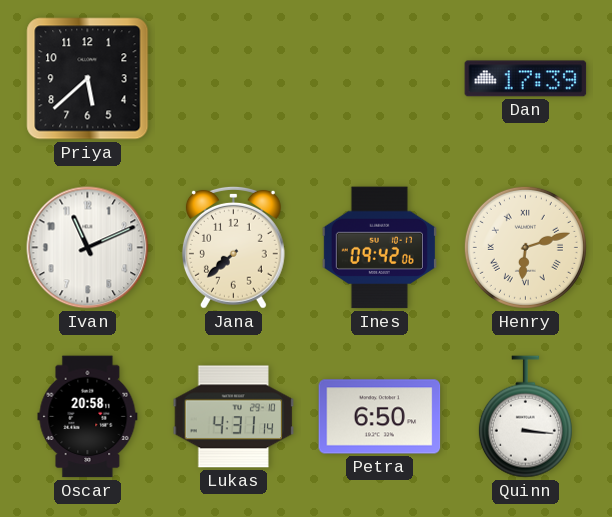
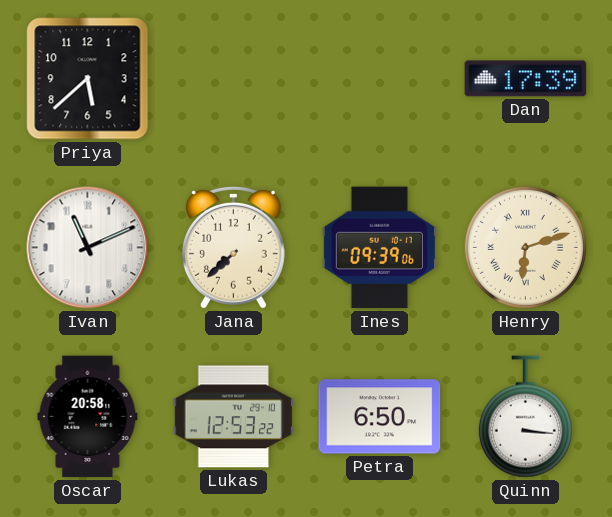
Ines: 09:42 -> 09:39 (379, 248)
Lukas: 4:31 -> 12:53 (234, 417)
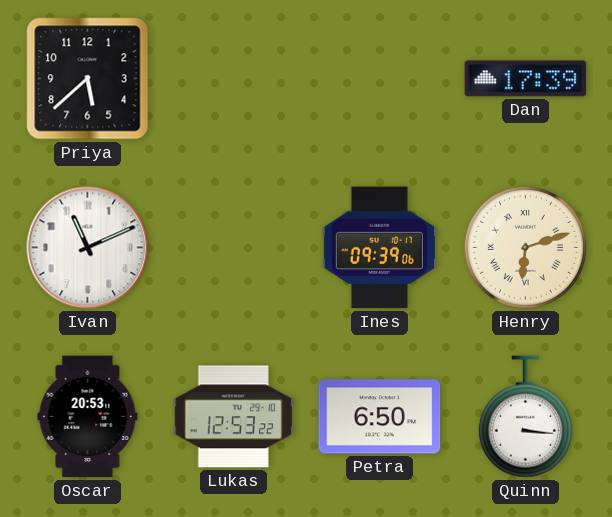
Jana: 7:38 -> none (233, 247)
Oscar: 20:58 -> 20:53 (88, 417)
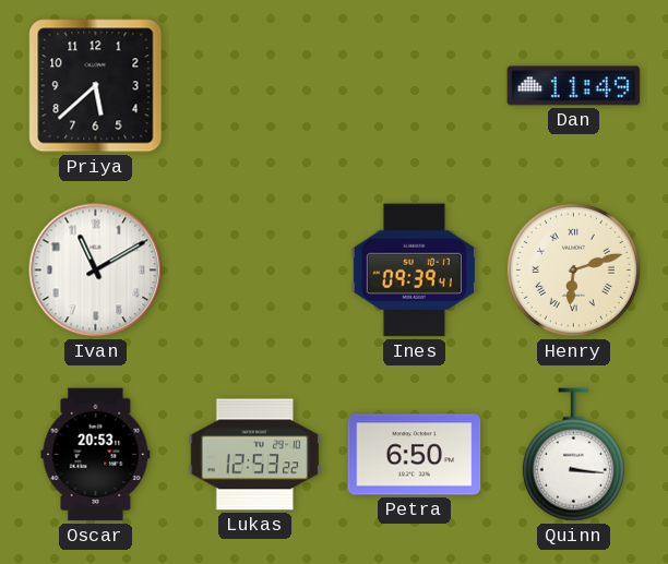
Dan: 17:39 -> 11:49 (574, 86)
Ivan: 11:11 -> 11:10 (96, 271)
Ines: 09:39:06 -> 09:39:41 (414, 271)
